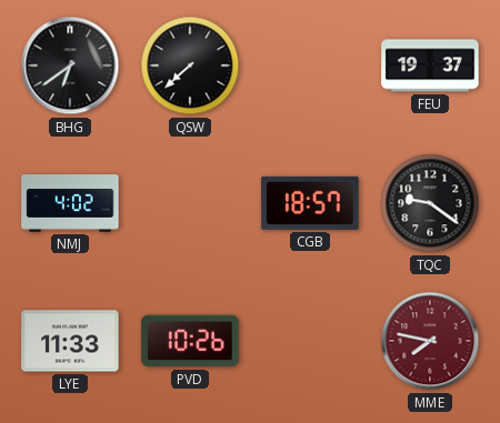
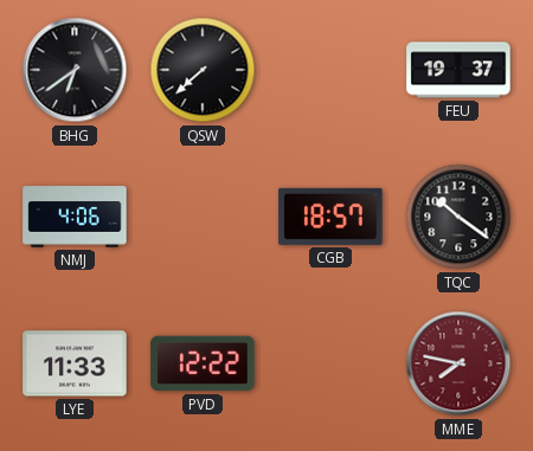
NMJ: 4:02 -> 4:06 (75, 217)
TQC: 9:21 -> 10:21 (458, 217)
PVD: 10:26 -> 12:22 (203, 363)
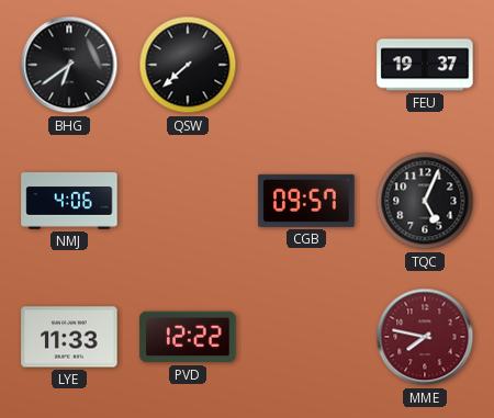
CGB: 18:57 -> 09:57 (306, 201)
TQC: 10:21 -> 5:04 (425, 201)
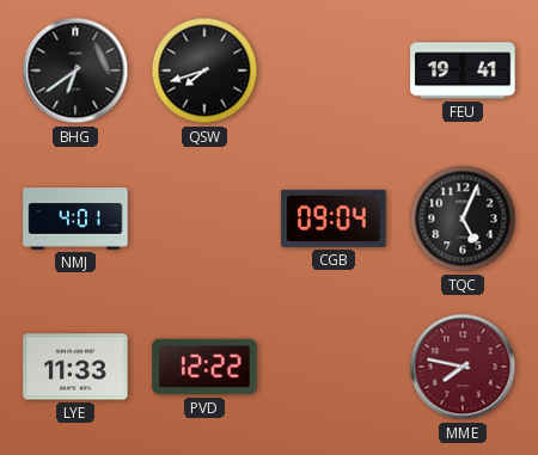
QSW: 7:38 -> 7:42 (204, 70)
FEU: 19:37 -> 19:41 (463, 70)
NMJ: 4:06 -> 4:01 (75, 219)
CGB: 09:57 -> 09:04 (334, 219)
